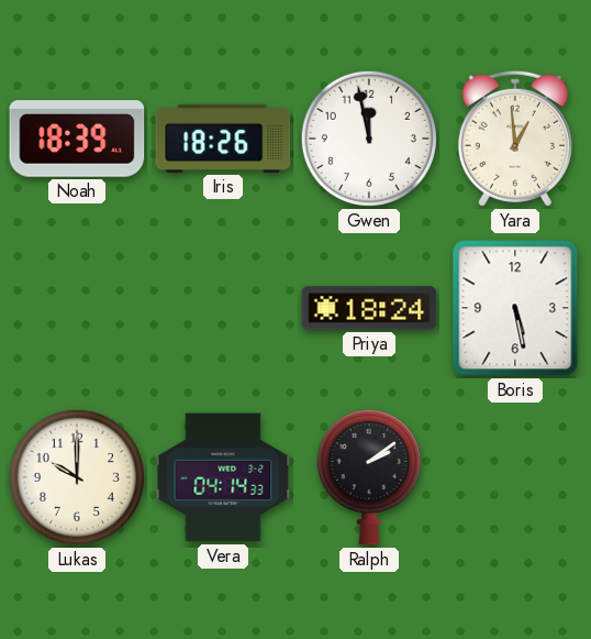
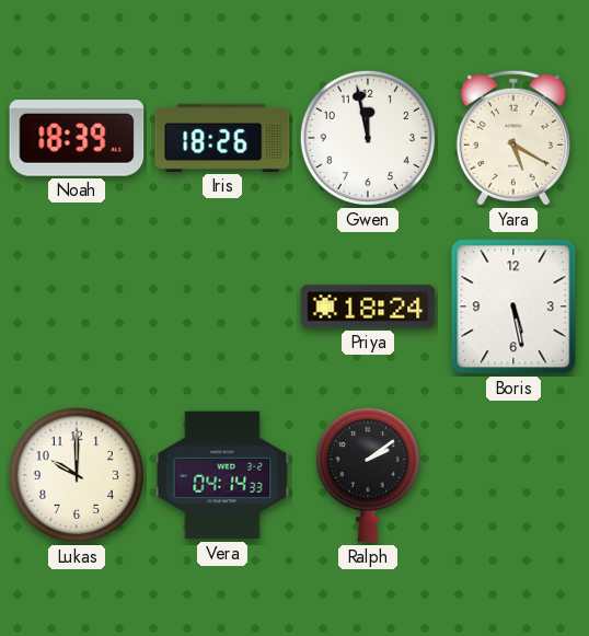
Yara: 12:59 -> 5:20 (513, 138)
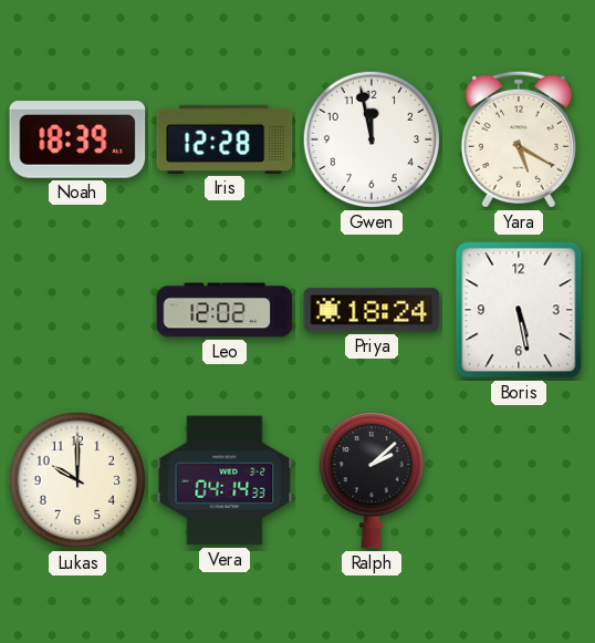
Iris: 18:26 -> 12:28 (225, 139)
Leo: none -> 12:02 (225, 310)
Ralph: 2:09 -> 2:08 (372, 480)
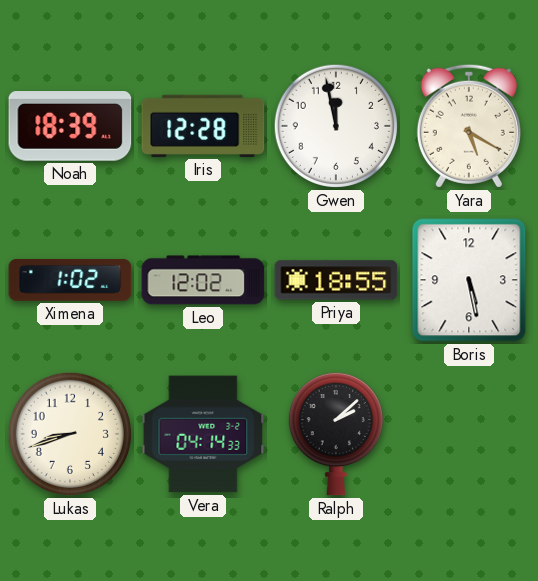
Ximena: none -> 1:02 (70, 280)
Priya: 18:24 -> 18:55 (336, 280)
Lukas: 10:00 -> 8:42 (70, 434)
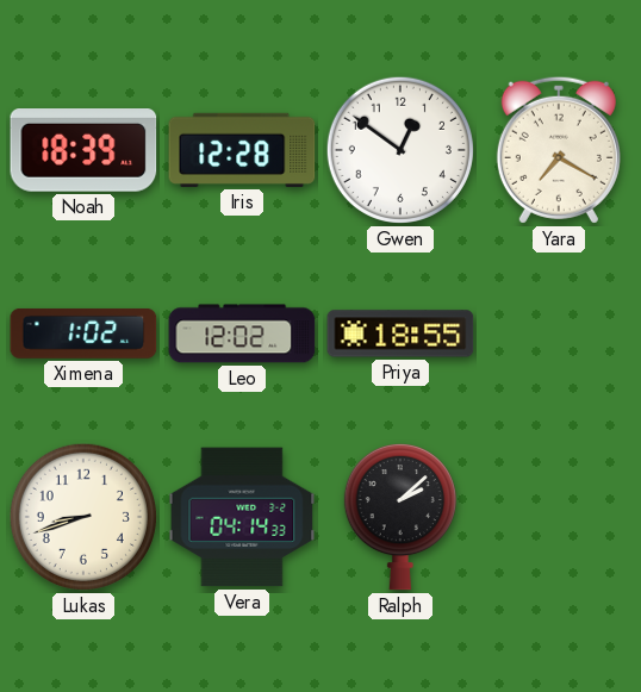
Gwen: 11:58 -> 12:51 (400, 150)
Yara: 5:20 -> 7:20 (559, 150)
Boris: 5:28 -> none (469, 280)
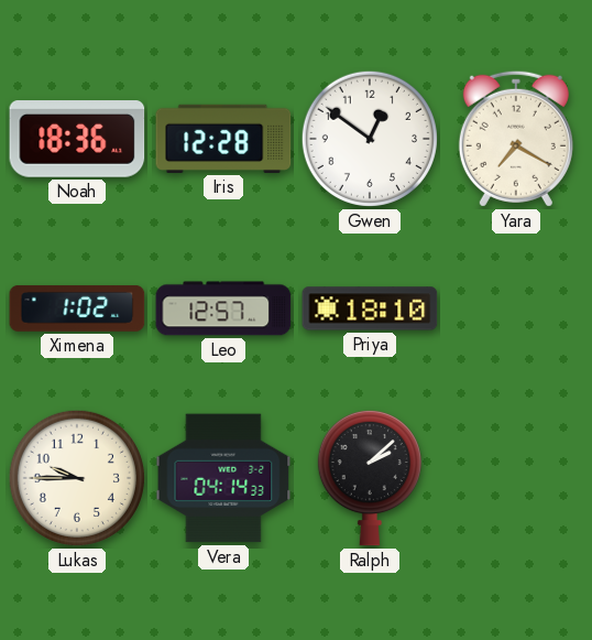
Noah: 18:39 -> 18:36 (77, 140)
Leo: 12:02 -> 12:57 (223, 308)
Priya: 18:55 -> 18:10 (370, 308)
Lukas: 8:42 -> 9:45 (77, 478)
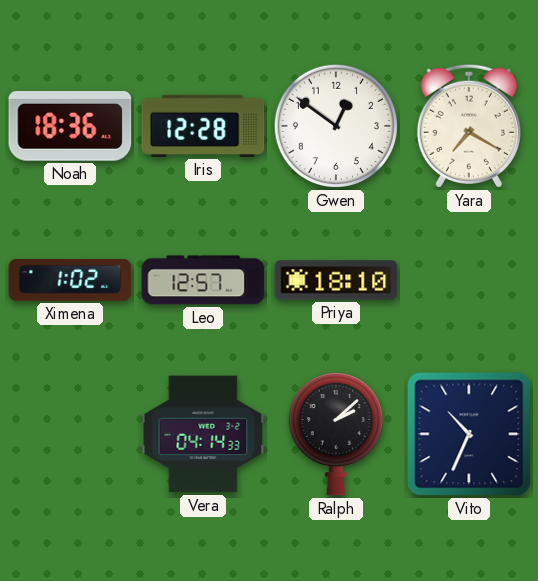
Lukas: 9:45 -> none (77, 478)
Vito: none -> 10:34 (469, 434)
